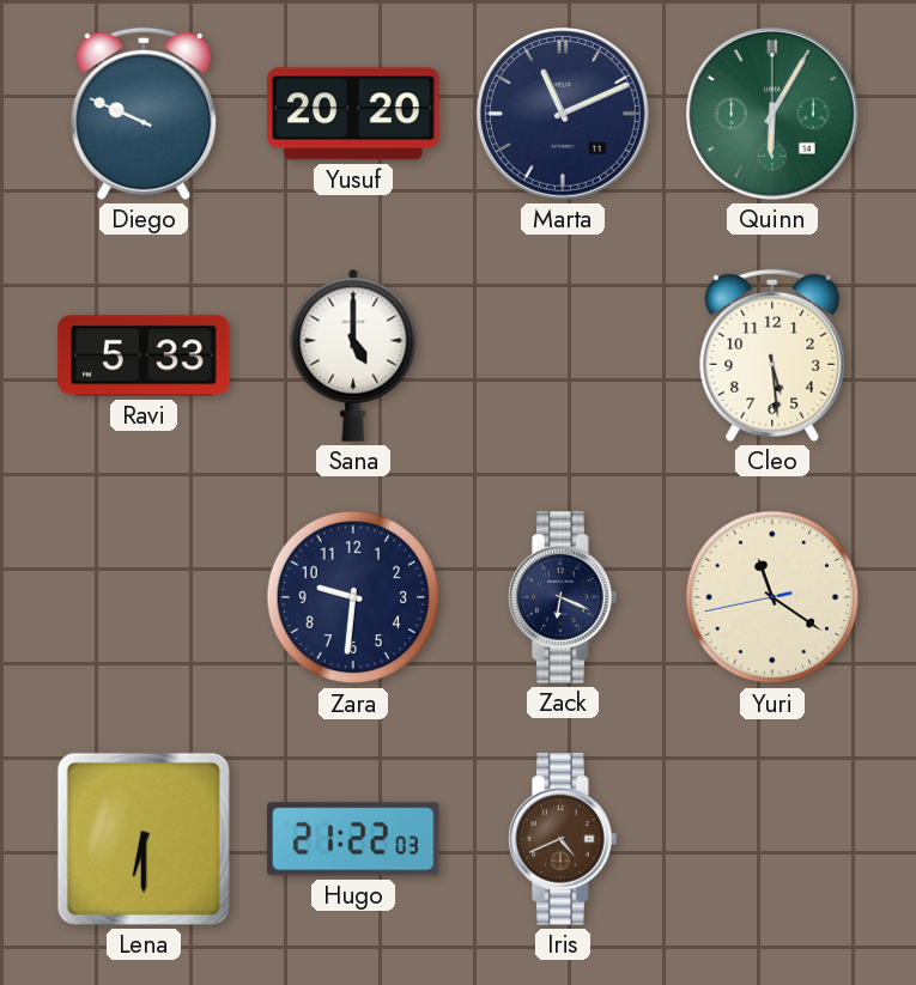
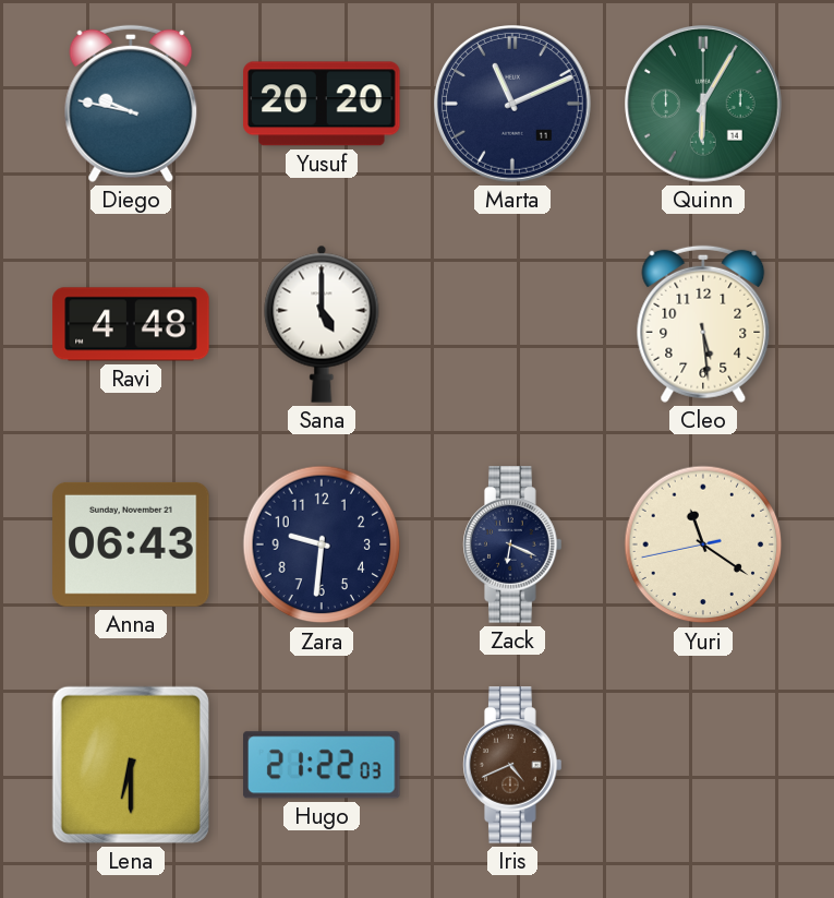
Diego: 9:49 -> 9:47 (131, 104)
Ravi: 5:33 -> 4:48 (131, 324)
Anna: none -> 06:43 (131, 544)
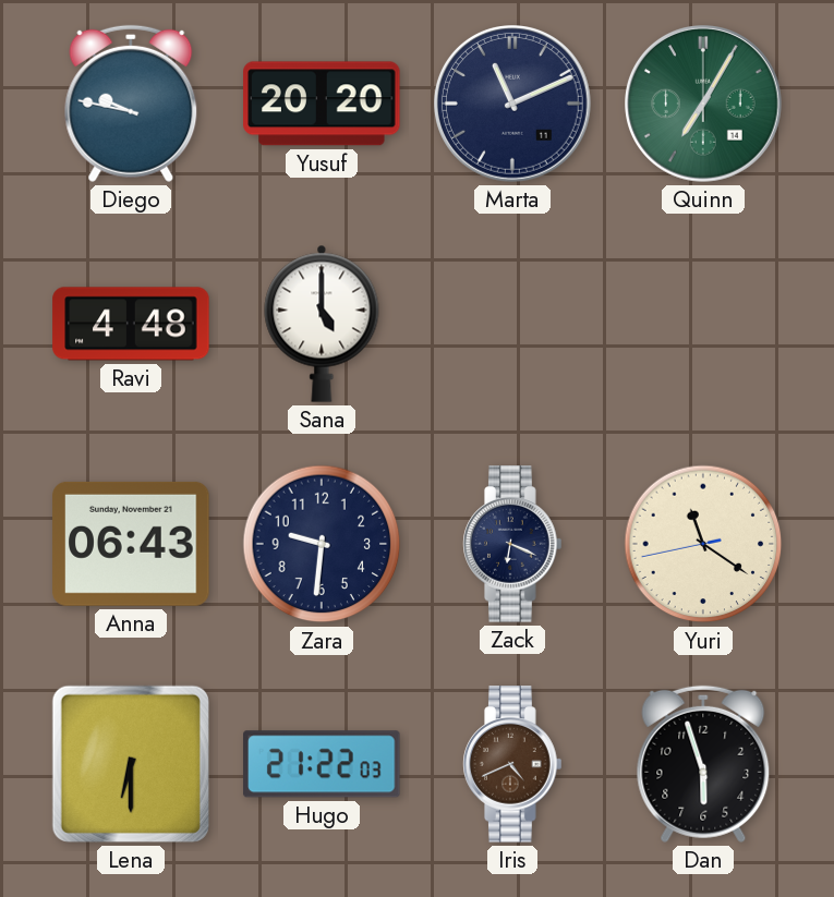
Quinn: 6:05 -> 7:05 (704, 105)
Cleo: 5:29 -> none (703, 324)
Dan: none -> 5:57 (703, 764)
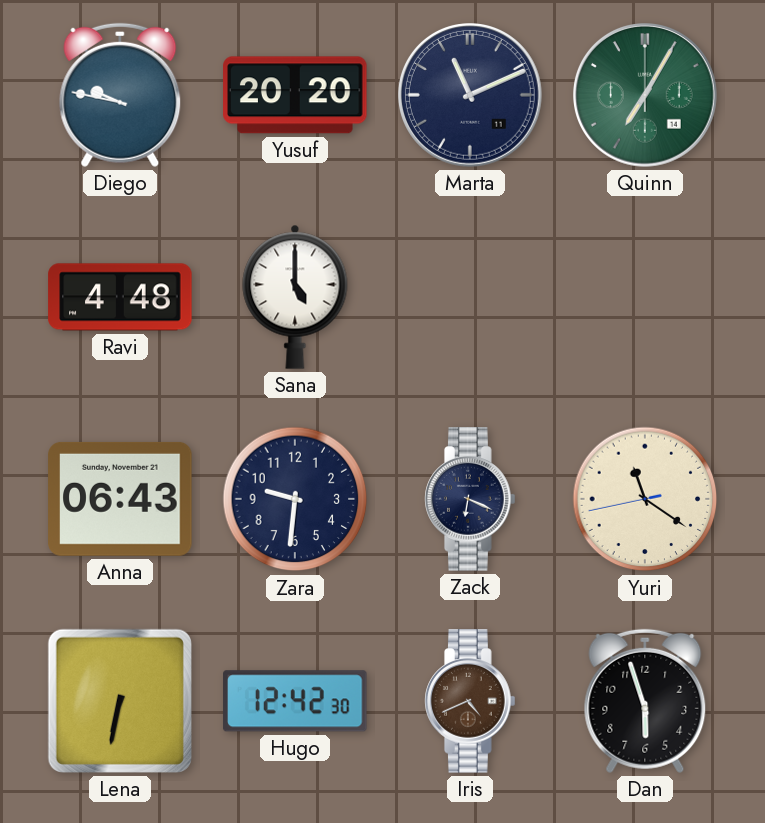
Lena: 6:30 -> 6:32 (120, 701)
Hugo: 21:22 -> 12:42 (295, 701)
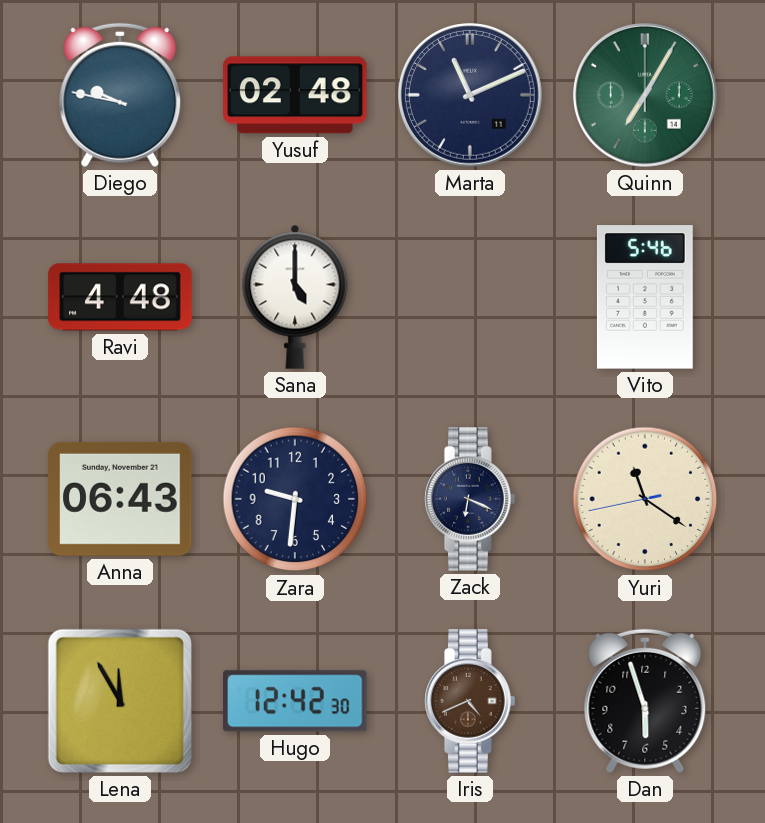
Yusuf: 20:20 -> 02:48 (295, 95)
Vito: none -> 5:46 (645, 297)
Lena: 6:32 -> 11:55 (120, 701)
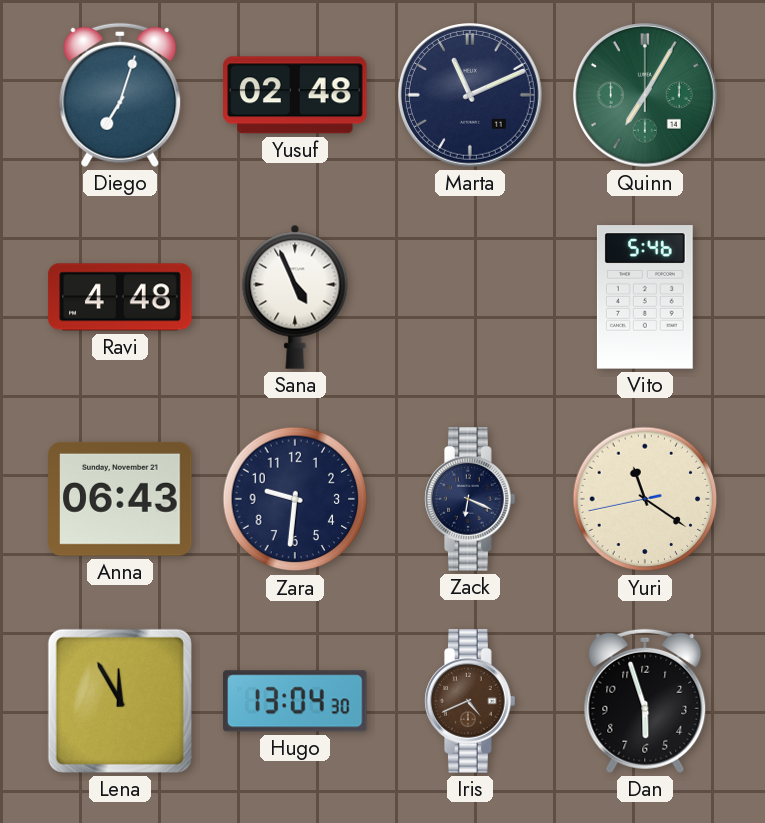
Diego: 9:47 -> 7:03 (120, 95)
Sana: 5:00 -> 4:56 (295, 297)
Hugo: 12:42 -> 13:04 (295, 701)
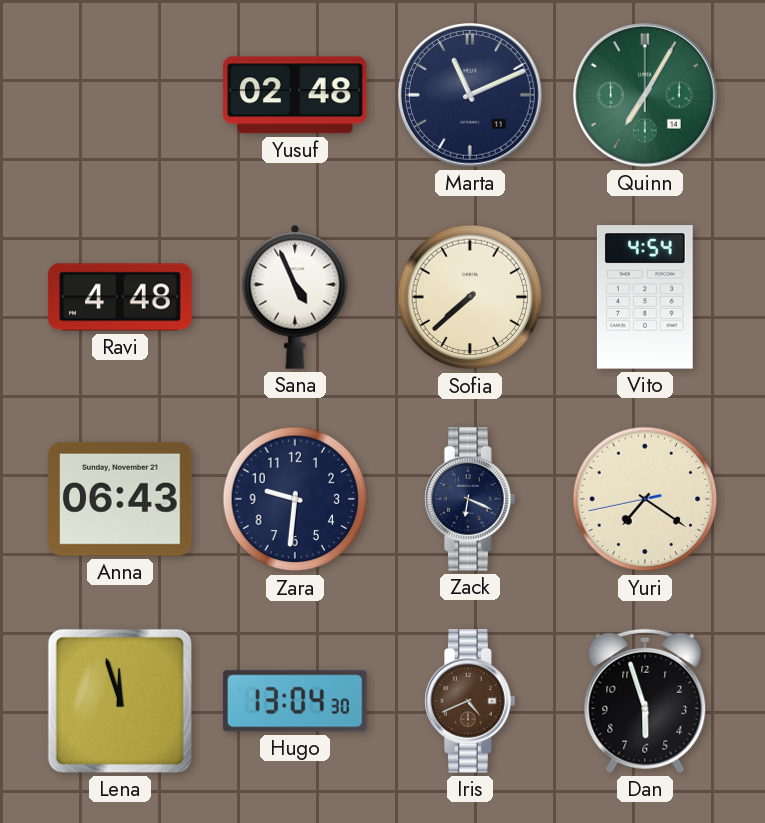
Diego: 7:03 -> none (120, 95)
Sofia: none -> 7:38 (470, 297)
Vito: 5:46 -> 4:54 (645, 297)
Yuri: 11:20 -> 7:20 (645, 499)
Lena: 11:55 -> 11:57 (120, 701)
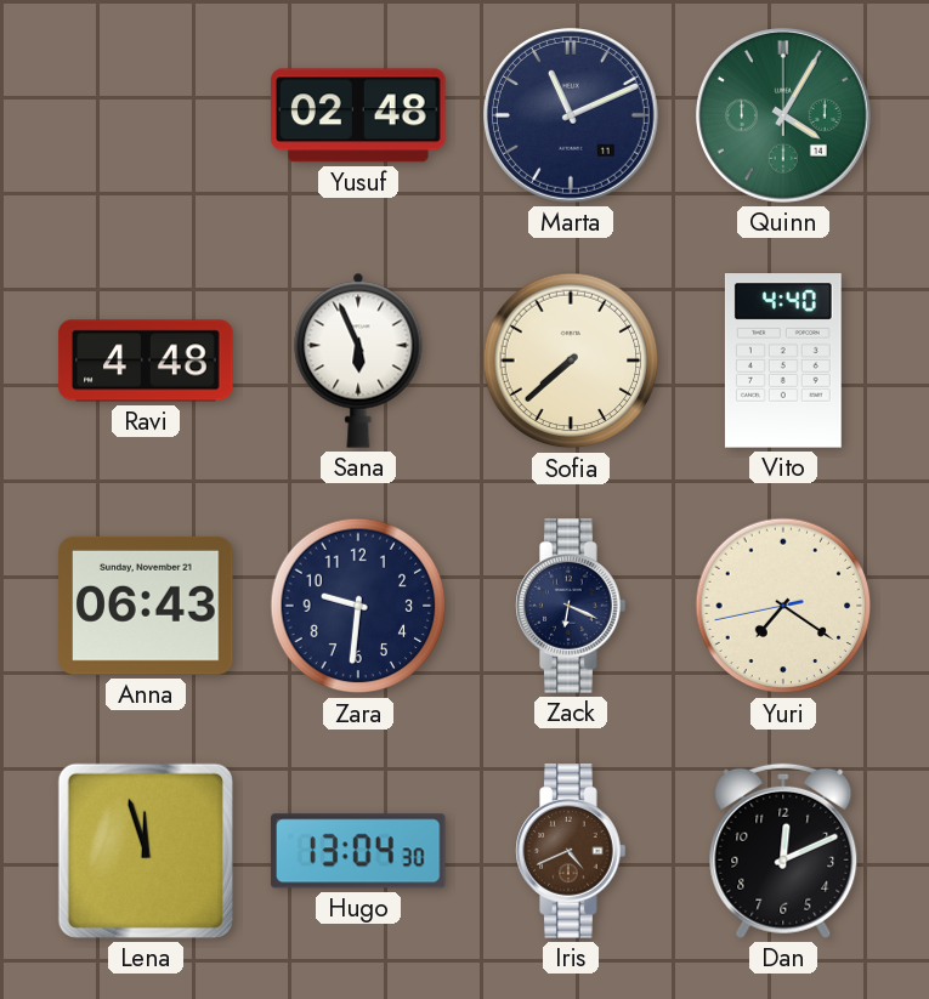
Quinn: 7:05 -> 4:05 (784, 117)
Sana: 4:56 -> 5:56 (358, 361)
Vito: 4:54 -> 4:40 (783, 361)
Dan: 5:57 -> 12:11 (783, 851)
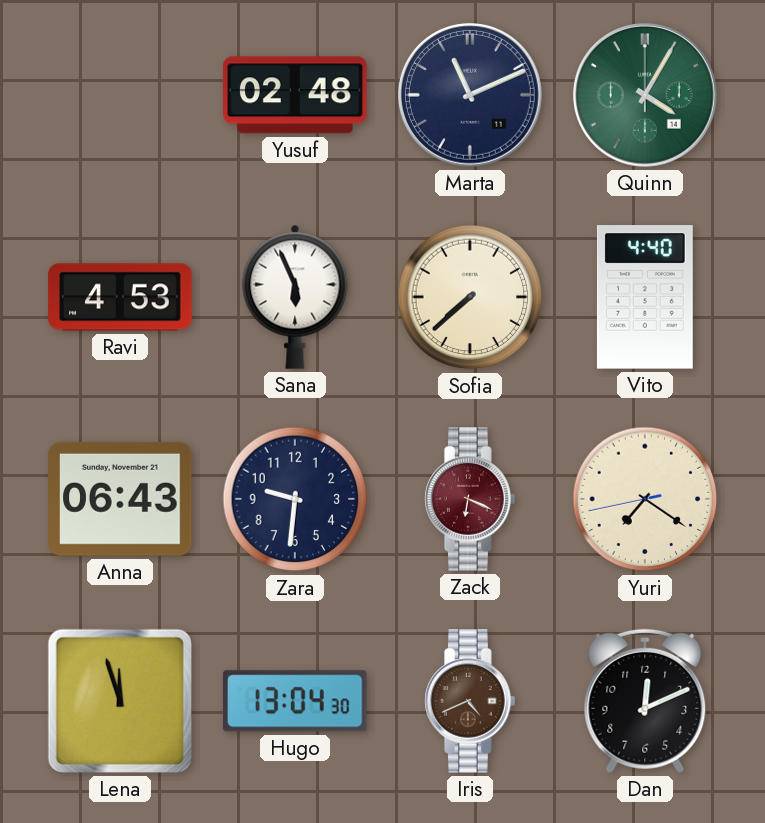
Ravi: 4:48 -> 4:53 (120, 297)
Zack dial: navy -> burgundy (470, 499)
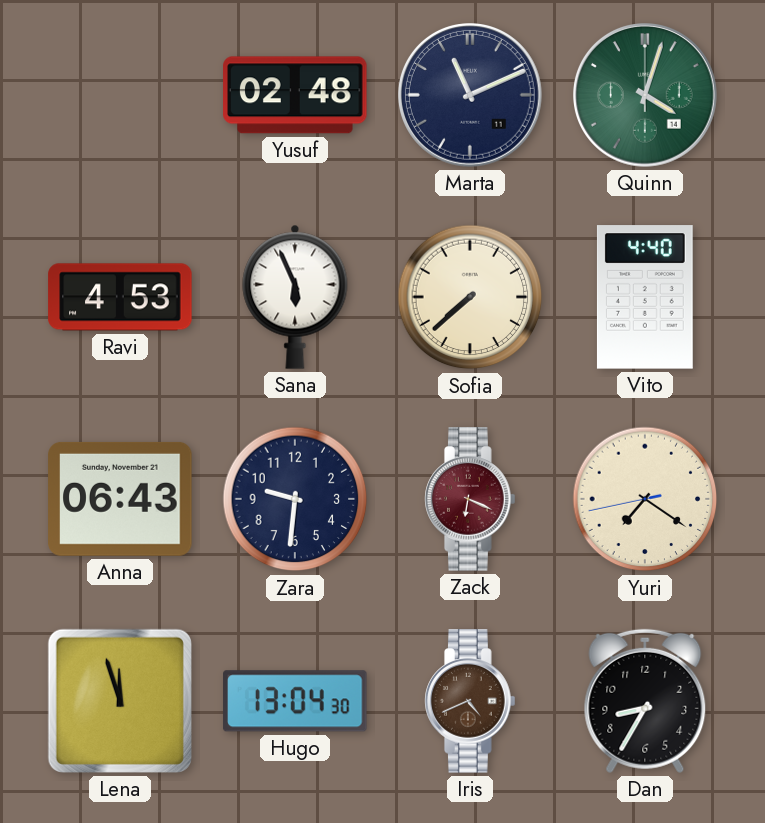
Quinn: 4:05 -> 4:03 (646, 96)
Dan: 12:11 -> 8:35 (645, 701)
